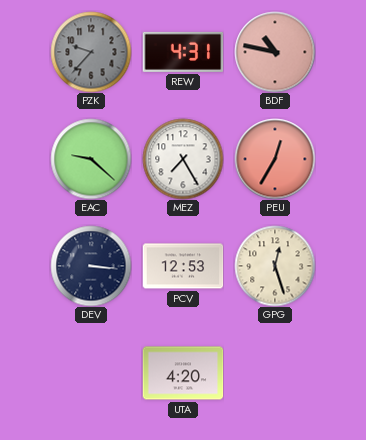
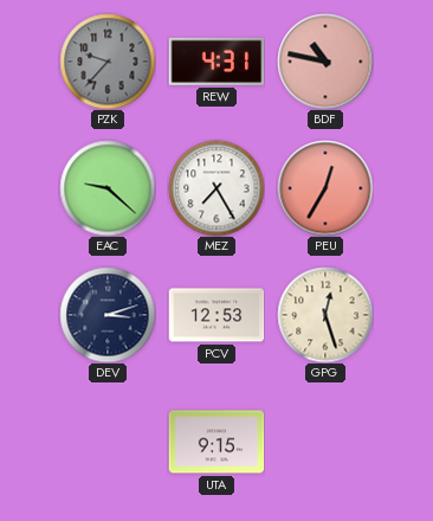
DEV: 3:16 -> 3:12 (108, 315)
UTA: 4:20 -> 9:15 (217, 442)
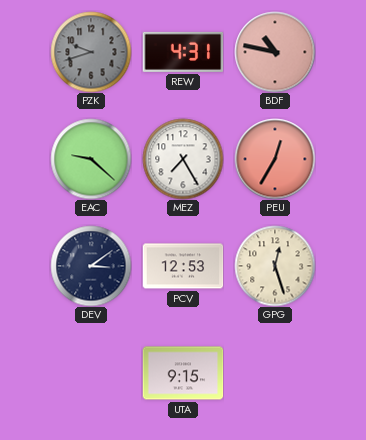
PZK: 9:37 -> 9:42 (91, 52)
DEV: 3:12 -> 3:09 (91, 266)
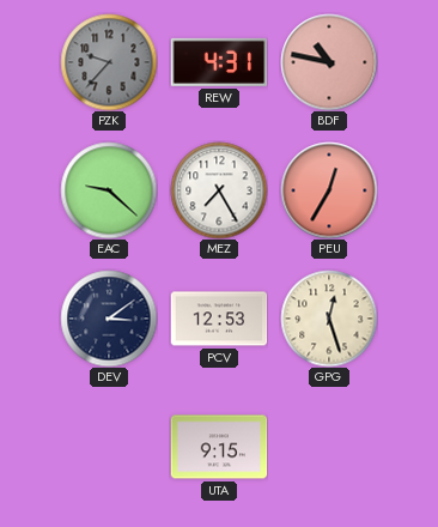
PZK: 9:42 -> 9:37 (109, 62)
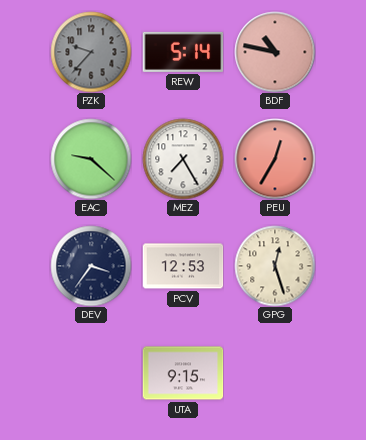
REW: 4:31 -> 5:14 (183, 52)
DEV: 3:09 -> 3:36 (91, 266)
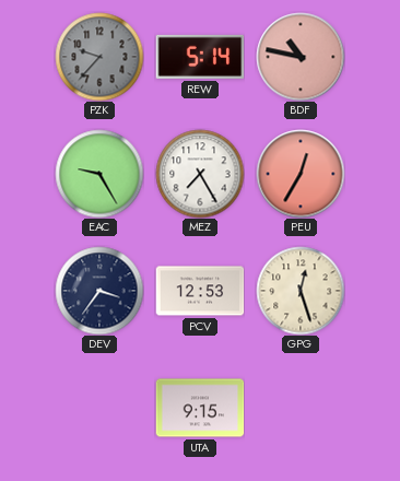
EAC: 9:22 -> 9:25 (99, 174)
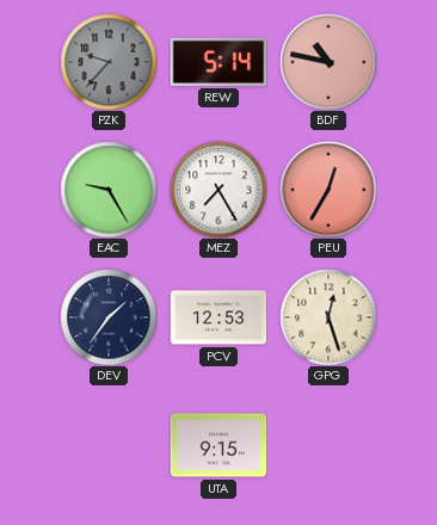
DEV: 3:36 -> 1:36 (109, 317)
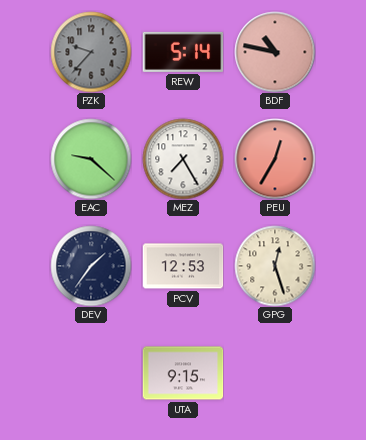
EAC: 9:25 -> 9:22 (91, 159)
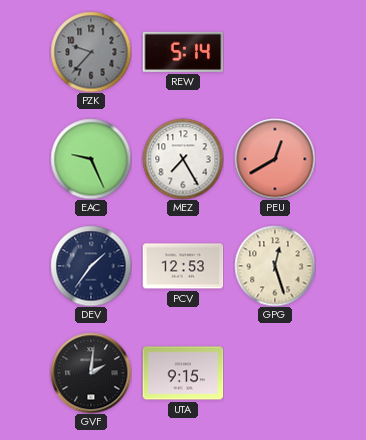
BDF: 10:47 -> none (275, 52)
EAC: 9:22 -> 9:26 (91, 159)
PEU: 12:35 -> 12:40 (275, 159)
GVF: none -> 2:01 (91, 373)
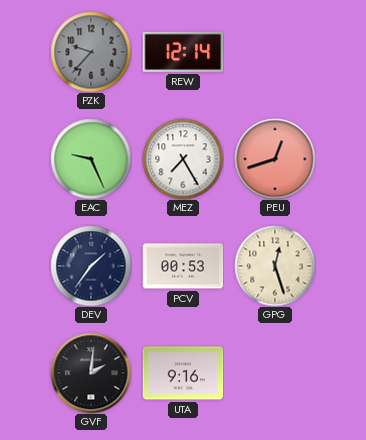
REW: 5:14 -> 12:14 (183, 52)
PEU: 12:40 -> 12:42 (275, 159)
PCV: 12:53 -> 00:53 (183, 266)
UTA: 9:15 -> 9:16 (183, 373)
